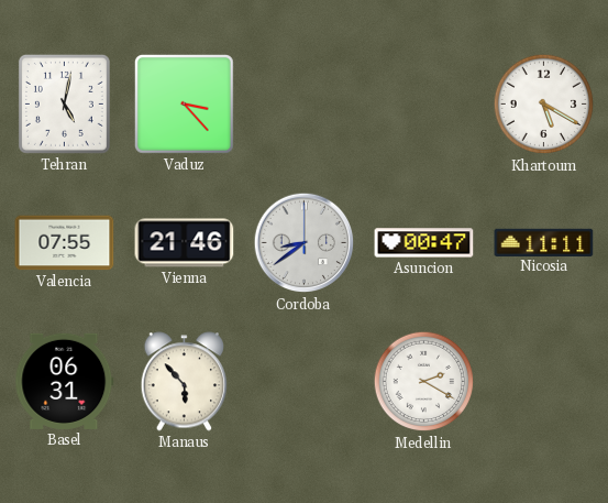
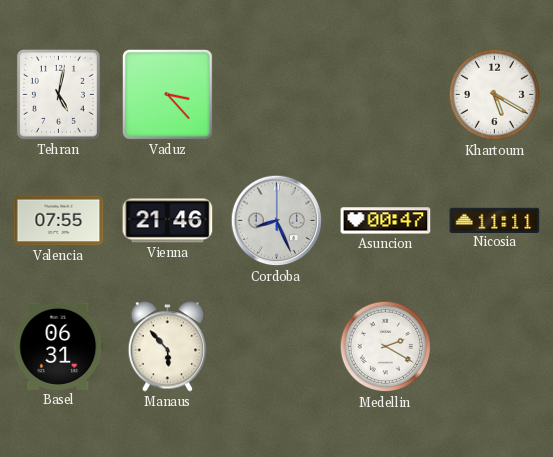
Cordoba: 8:39 -> 8:26 (277, 221)
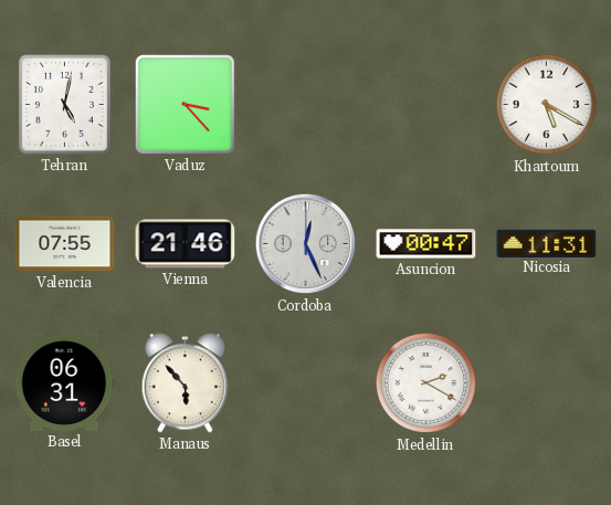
Cordoba: 8:26 -> 12:26 (306, 244)
Nicosia: 11:11 -> 11:31 (547, 243)
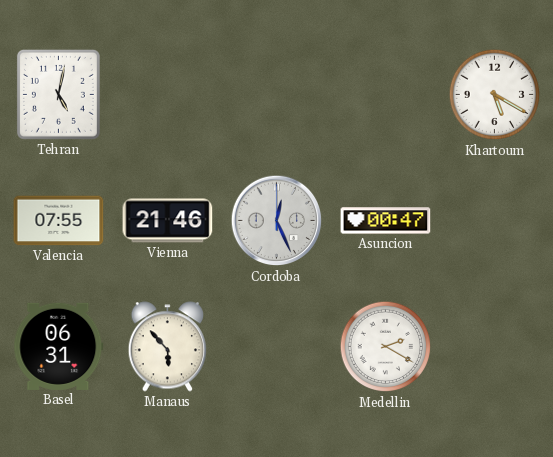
Vaduz: 3:23 -> none (185, 104)
Nicosia: 11:31 -> none (547, 243)
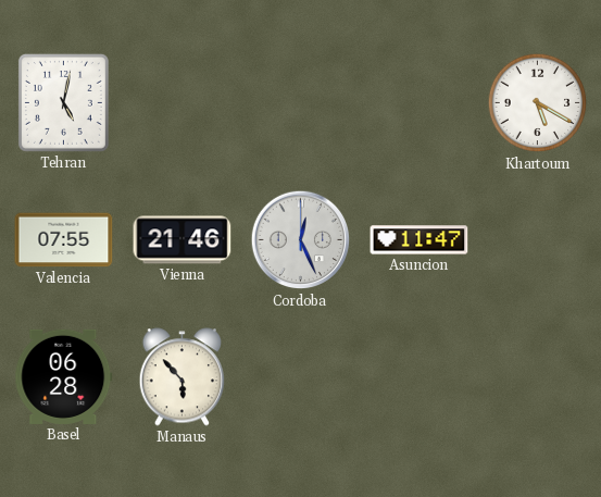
Asuncion: 00:47 -> 11:47 (420, 240)
Basel: 06:31 -> 06:28 (64, 376)
Medellin: 2:20 -> none (386, 347)
